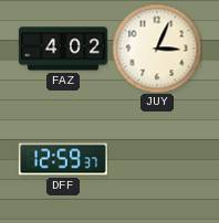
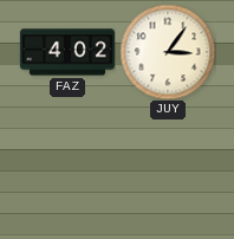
JUY: 3:04 -> 3:06 (168, 52)
DFF: 12:59 -> none (63, 159)
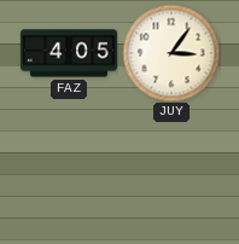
FAZ: 4:02 -> 4:05 (69, 53)
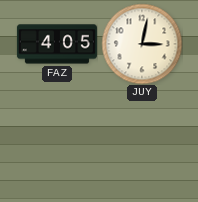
JUY: 3:06 -> 3:02 (142, 44)
